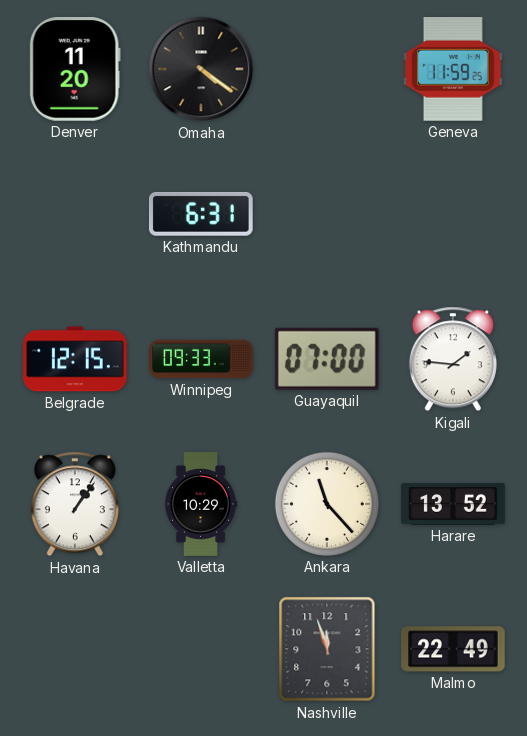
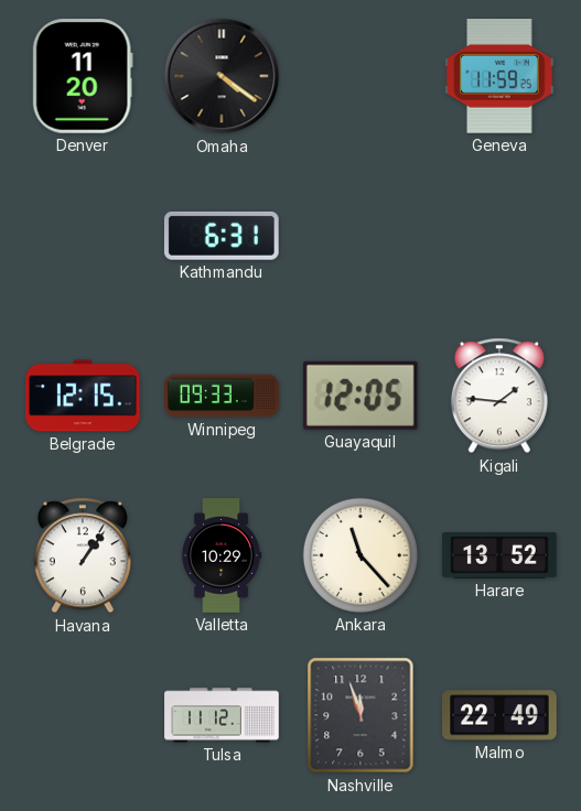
Guayaquil: 07:00 -> 12:05 (361, 396)
Tulsa: none -> 11:12 (222, 715)
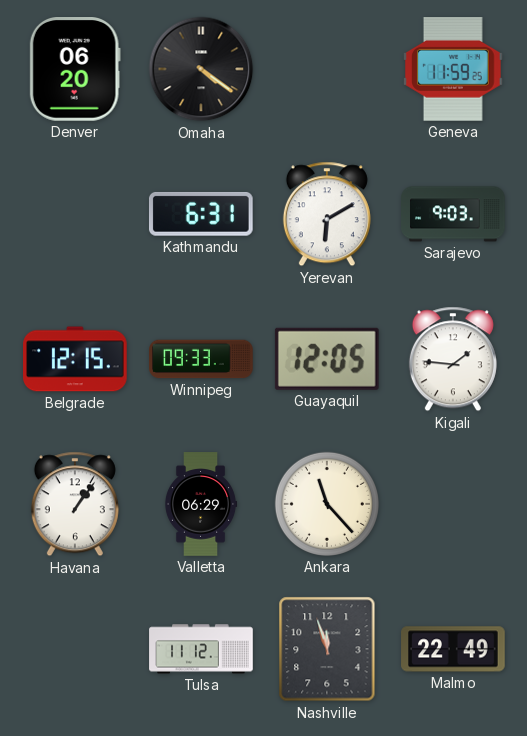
Denver: 11:20 -> 06:20 (75, 70)
Yerevan: none -> 6:10 (327, 214)
Sarajevo: none -> 9:03 (453, 214)
Valletta: 10:29 -> 06:29 (201, 504)
Harare: 13:52 -> none (499, 555)
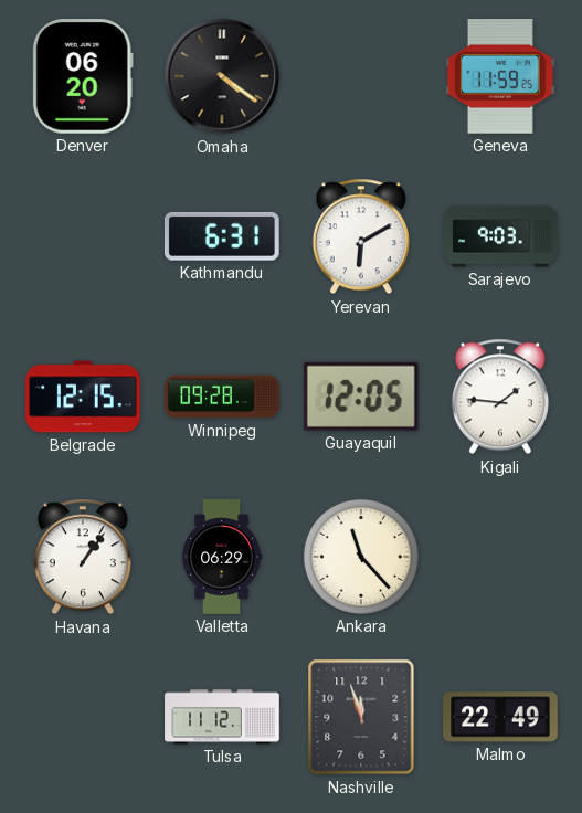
Winnipeg: 09:33 -> 09:28 (222, 397)
